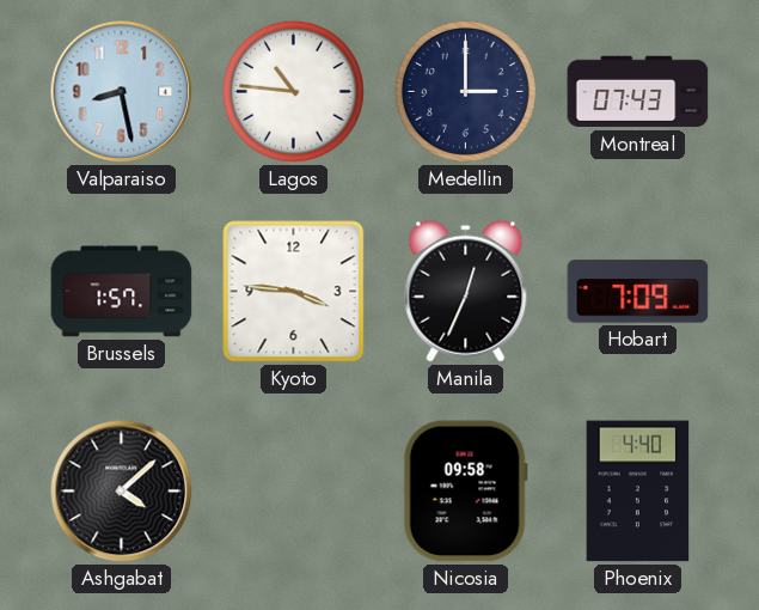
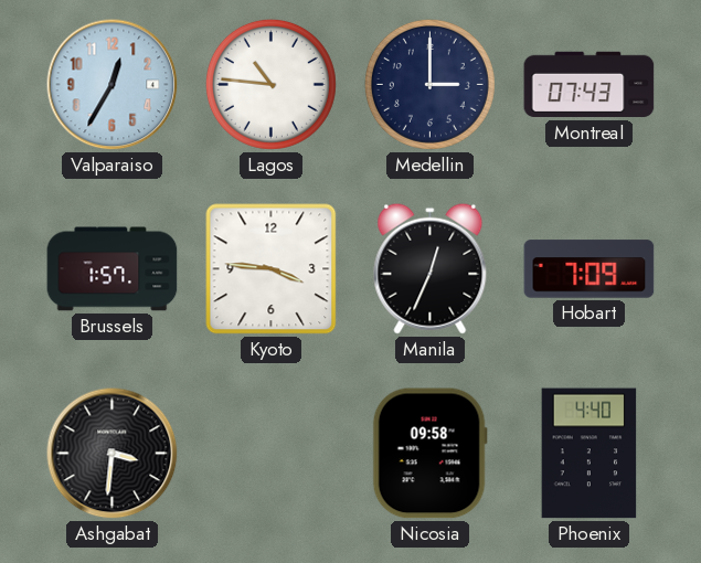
Valparaiso: 8:28 -> 12:35 (113, 85)
Ashgabat: 4:08 -> 3:31 (113, 454)
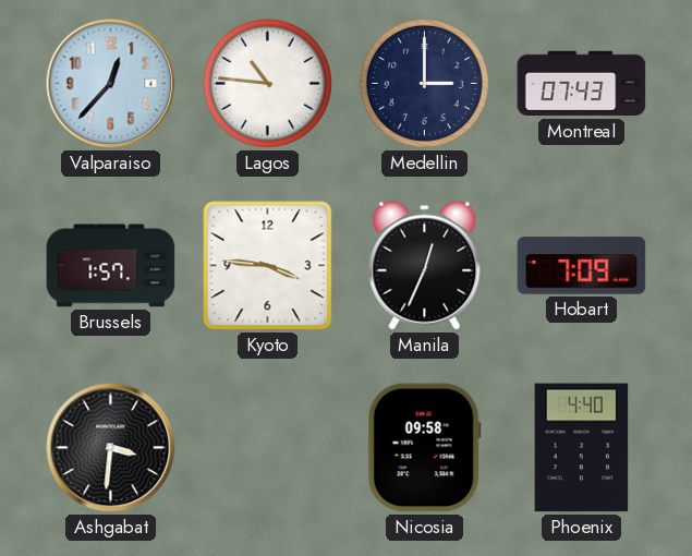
Valparaiso: 12:35 -> 12:37 (111, 84)
